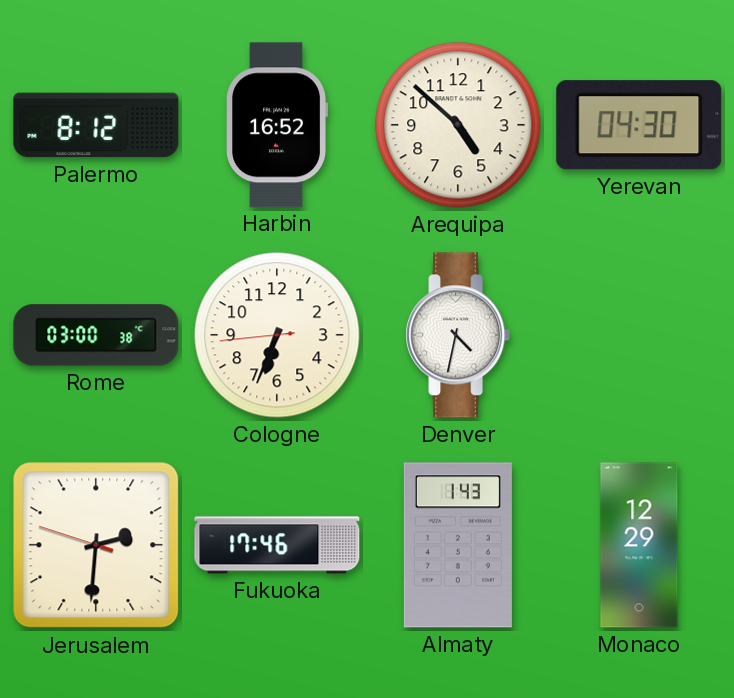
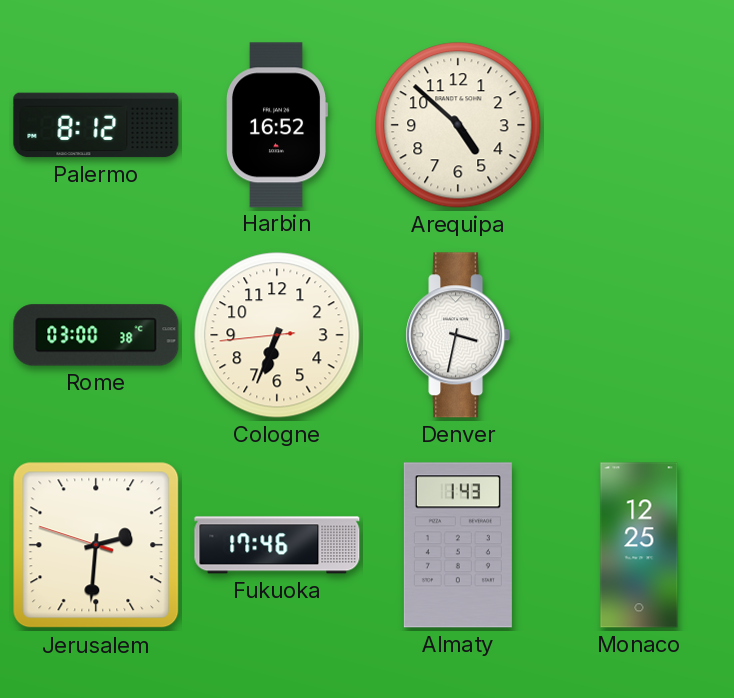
Yerevan: 04:30 -> none (639, 125)
Denver: 4:32 -> 3:32 (458, 335)
Monaco: 12:29 -> 12:25 (639, 545)
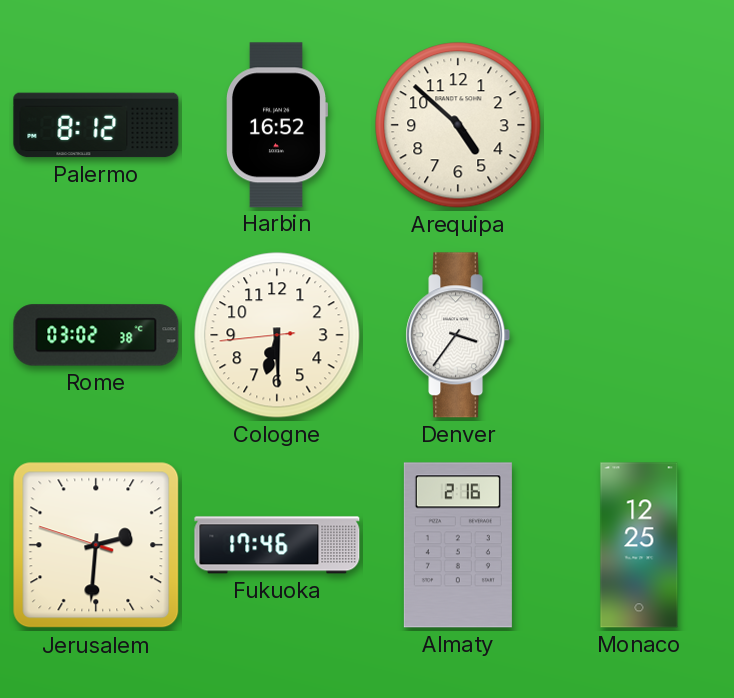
Rome: 03:00 -> 03:02 (96, 335)
Cologne: 6:33 -> 6:29 (277, 335)
Denver: 3:32 -> 3:36 (458, 335)
Almaty: 1:43 -> 2:16 (458, 545)
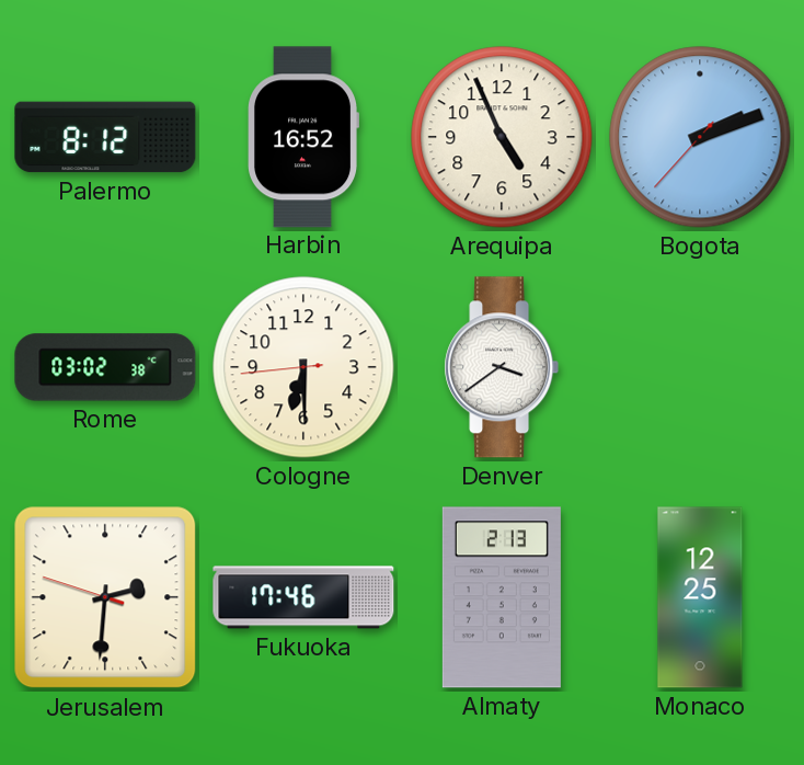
Arequipa: 4:52 -> 4:56 (502, 137)
Bogota: none -> 2:11 (700, 137)
Denver: 3:36 -> 3:39 (502, 367)
Almaty: 2:16 -> 2:13 (502, 597)
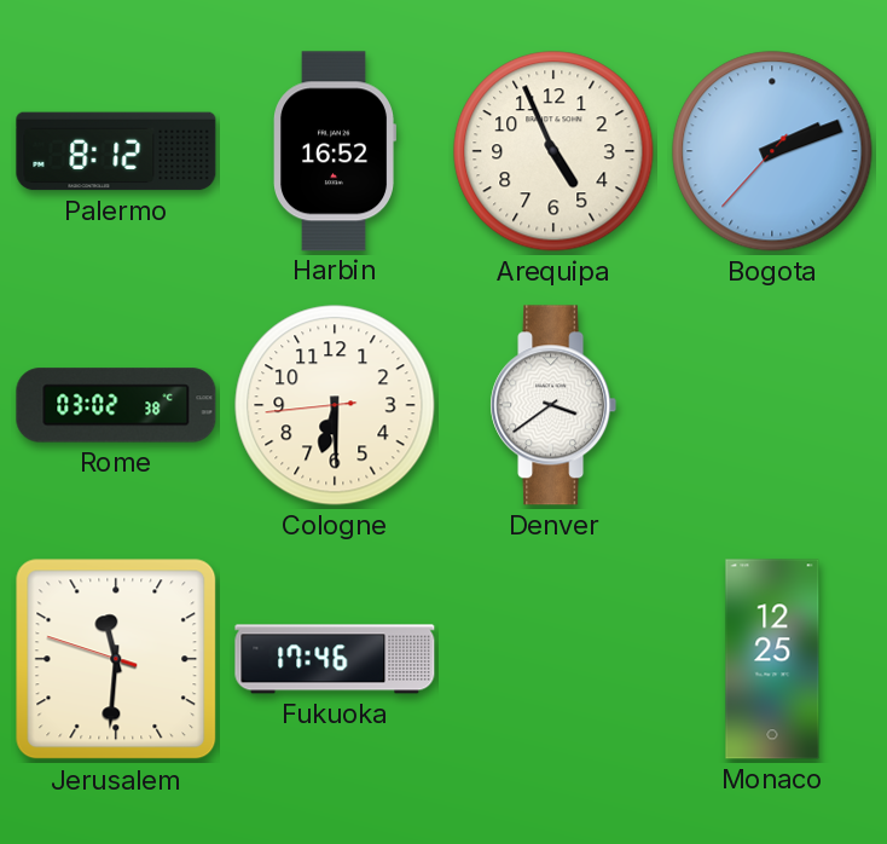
Jerusalem: 2:30 -> 11:30 (116, 659)
Almaty: 2:13 -> none (502, 597)
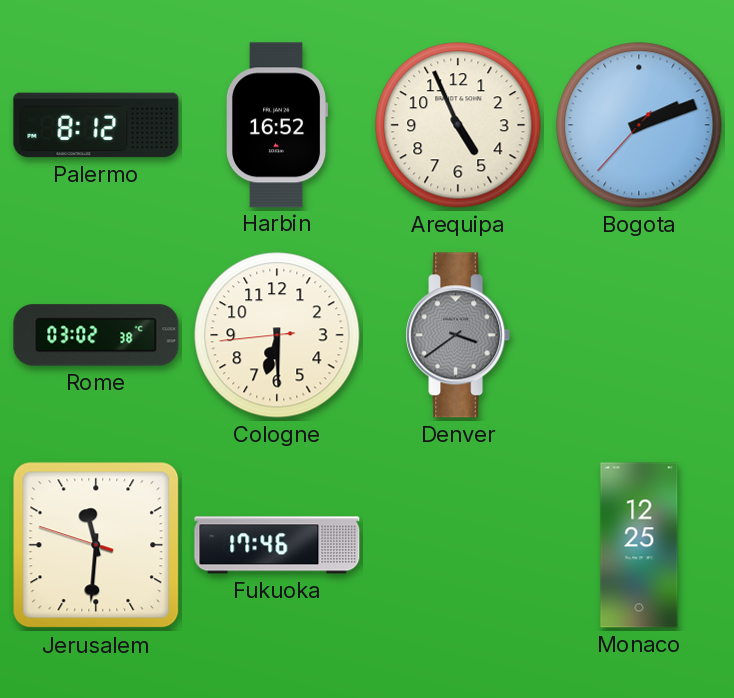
Denver dial: white -> grey (458, 335)
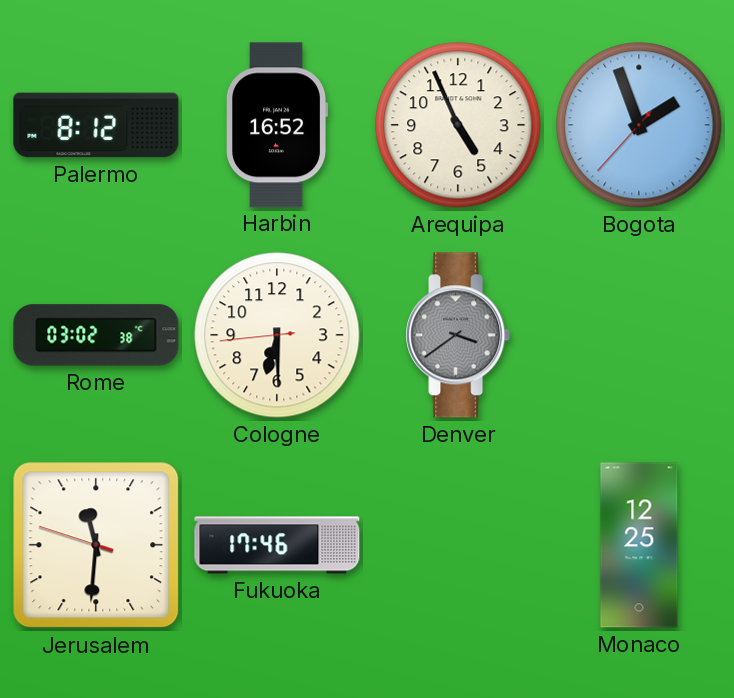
Bogota: 2:11 -> 1:56 (639, 125)
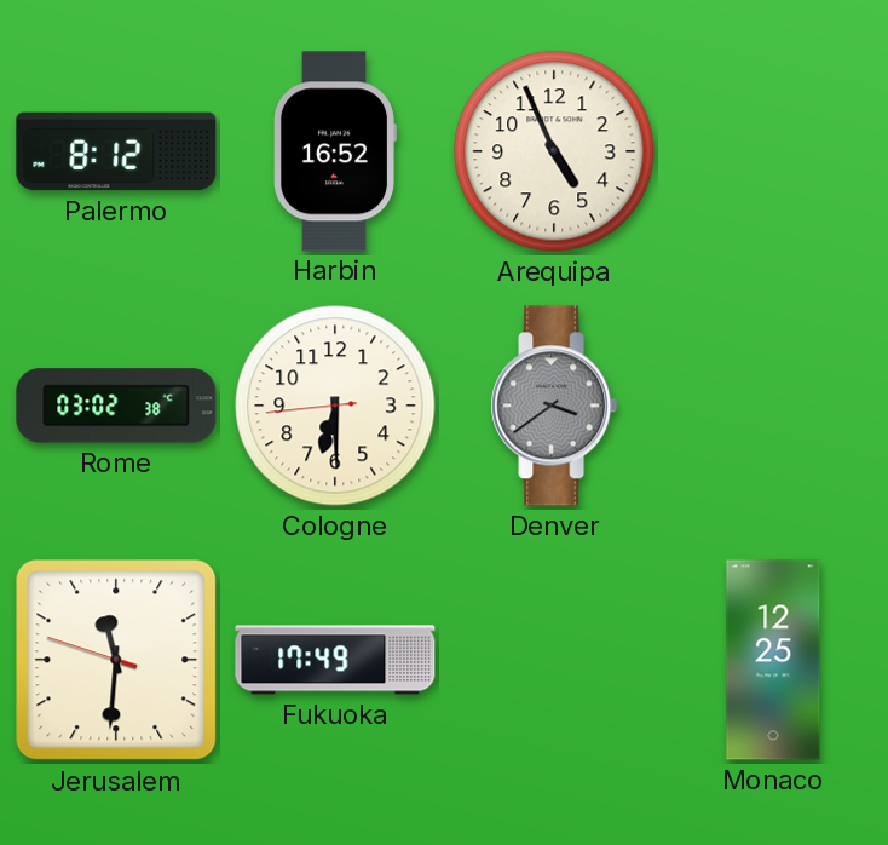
Bogota: 1:56 -> none (639, 125)
Fukuoka: 17:46 -> 17:49 (335, 660)
